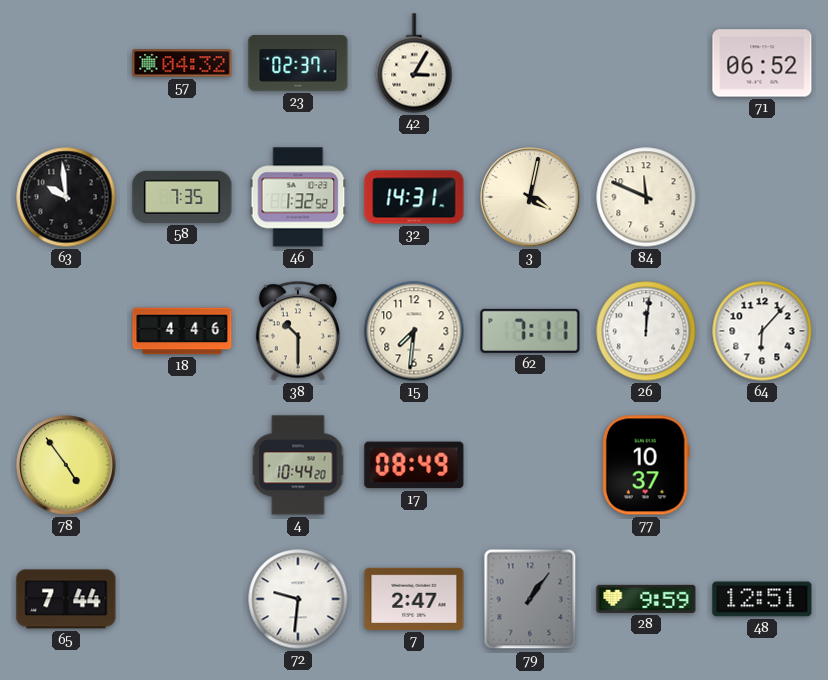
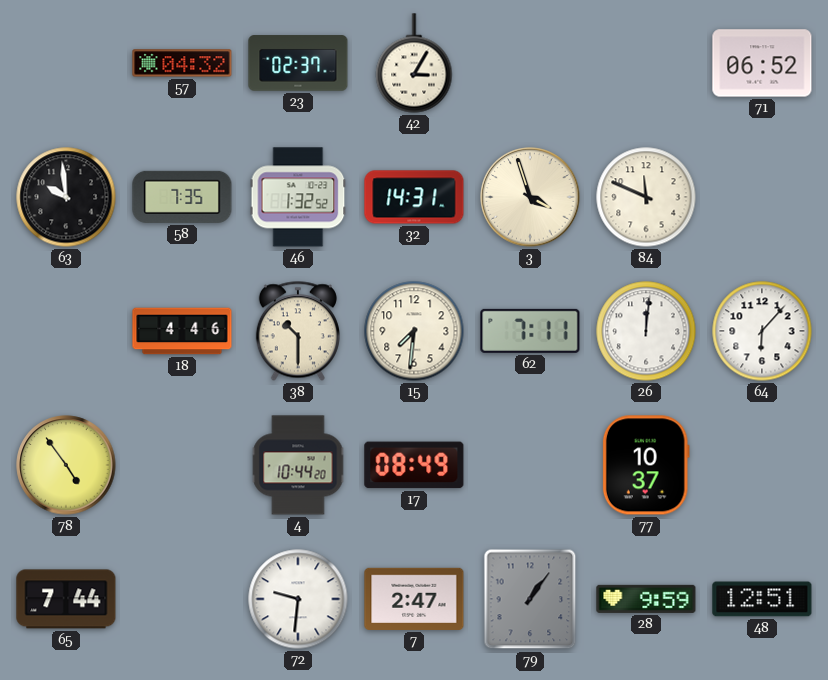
3: 4:02 -> 3:57 (530, 197)
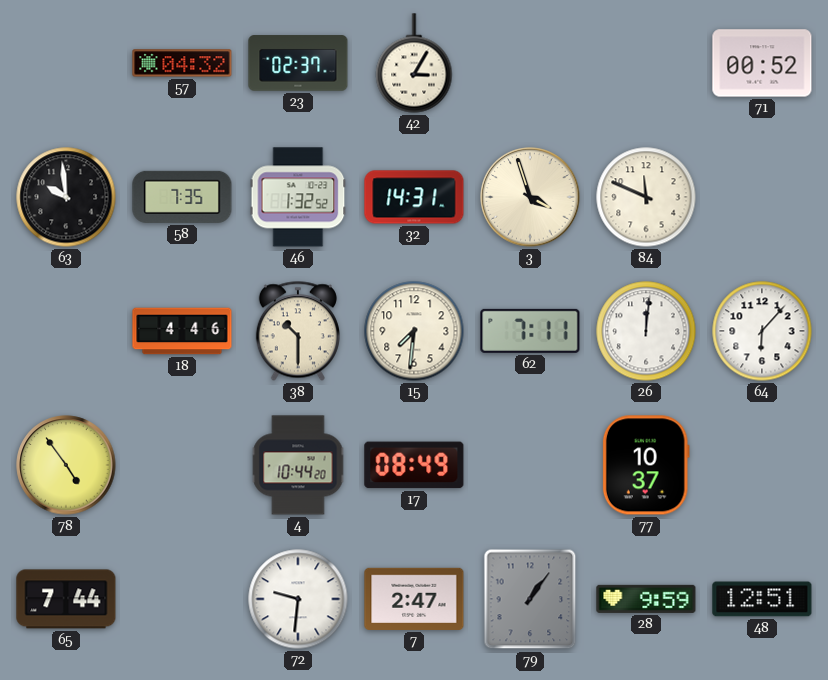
71: 06:52 -> 00:52 (762, 63)
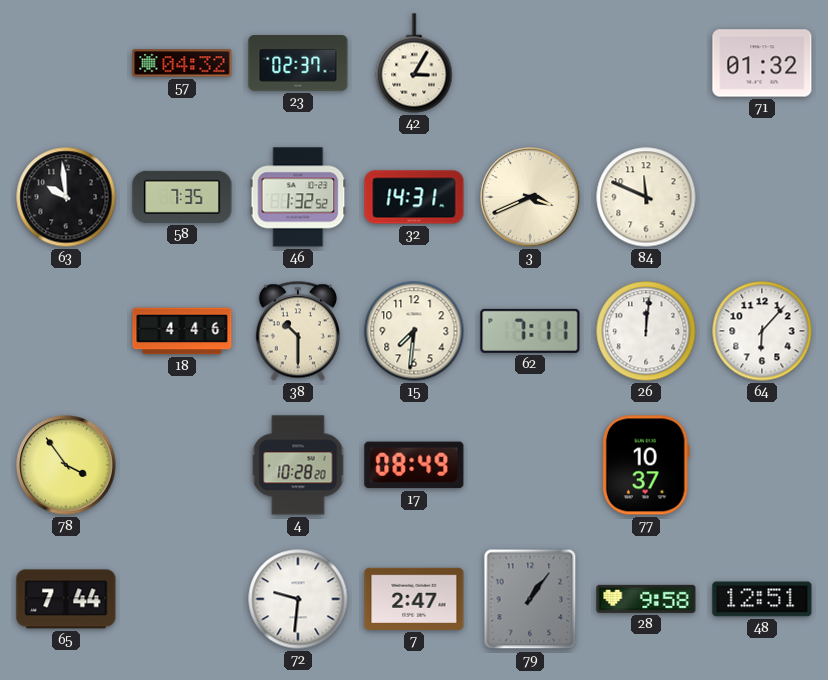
71: 00:52 -> 01:32 (762, 63)
3: 3:57 -> 3:41 (530, 197)
78: 4:54 -> 3:54 (66, 465)
4: 10:44 -> 10:28 (298, 465)
28: 9:59 -> 9:58 (646, 599)
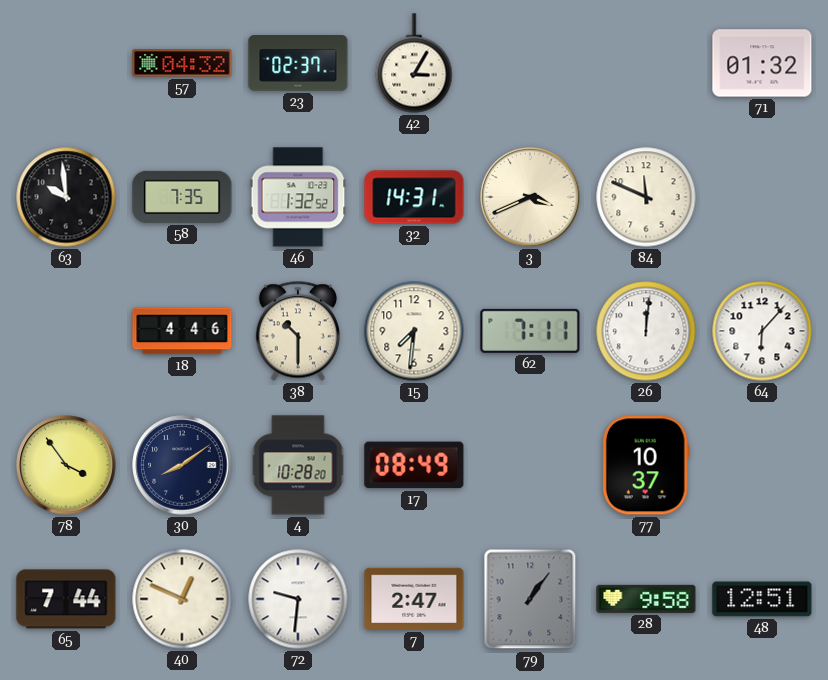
30: none -> 8:09 (182, 465)
40: none -> 12:49 (182, 599)
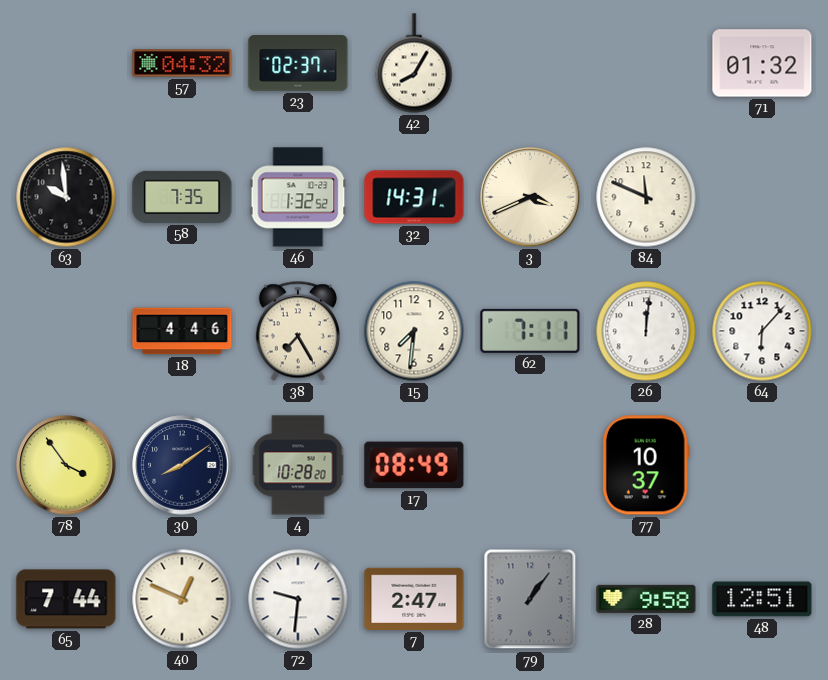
42: 3:05 -> 8:05 (414, 63)
38: 10:30 -> 7:25 (298, 331)
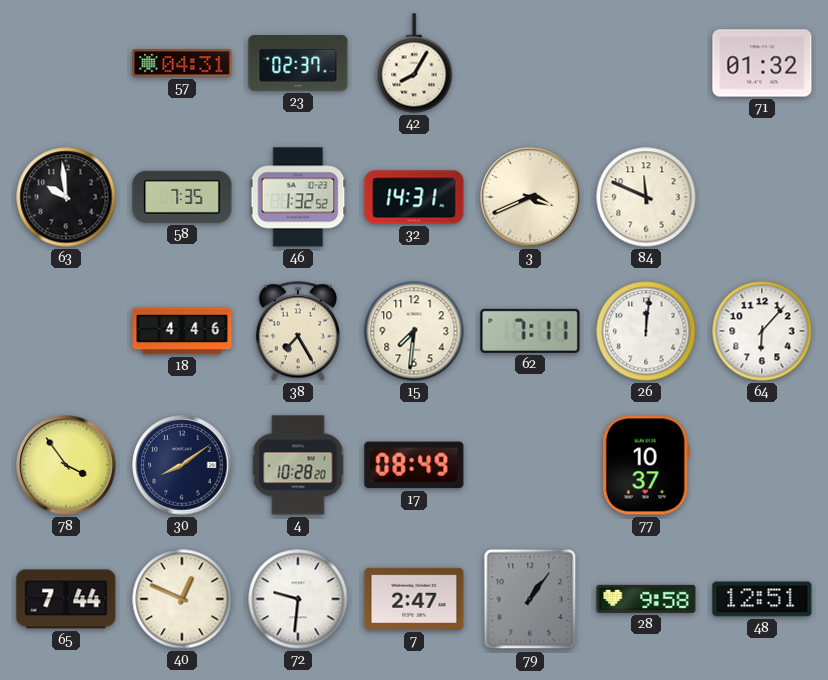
57: 04:32 -> 04:31 (182, 63)
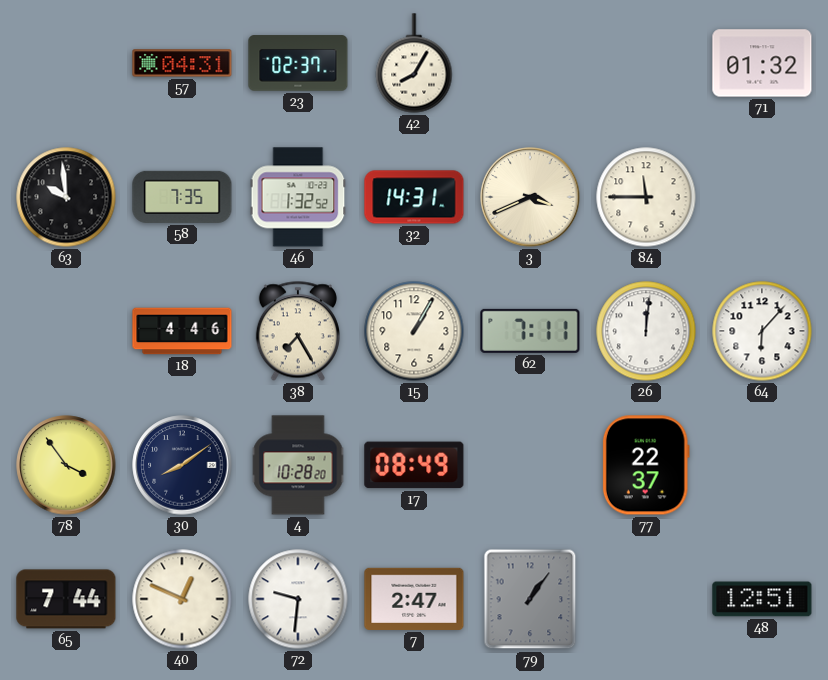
84: 11:49 -> 11:45 (646, 197)
15: 7:31 -> 1:05 (414, 331)
77: 10:37 -> 22:37 (646, 465)
28: 9:58 -> none (646, 599)
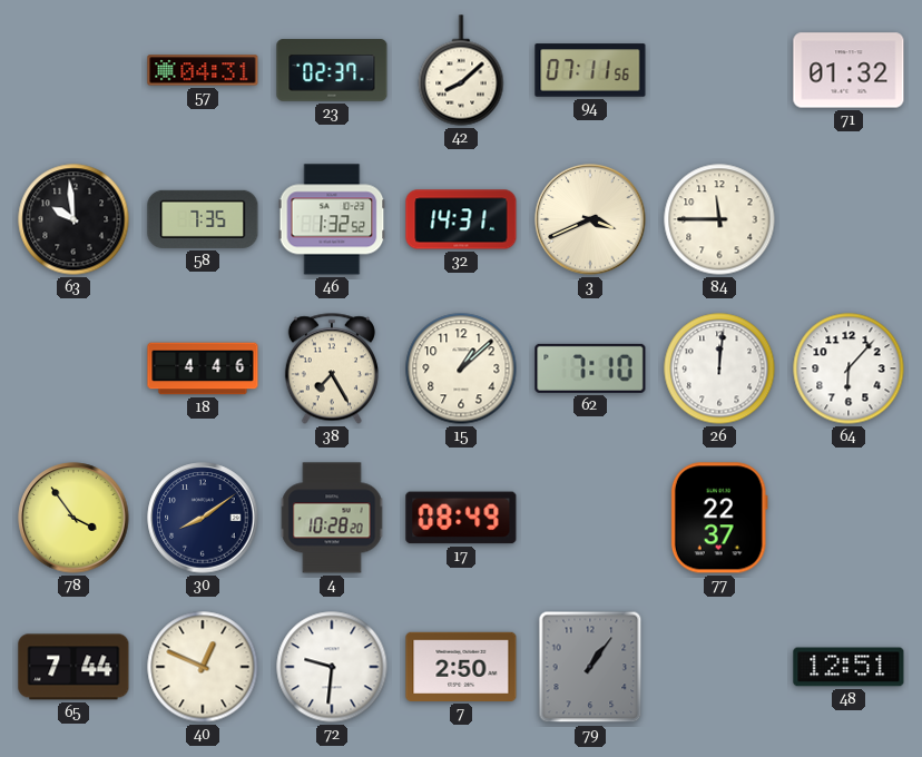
42: 8:05 -> 8:08 (461, 70)
94: none -> 07:11 (590, 70)
15: 1:05 -> 1:08 (461, 368)
62: 7:11 -> 7:10 (590, 368)
7: 2:47 -> 2:50 (461, 667)
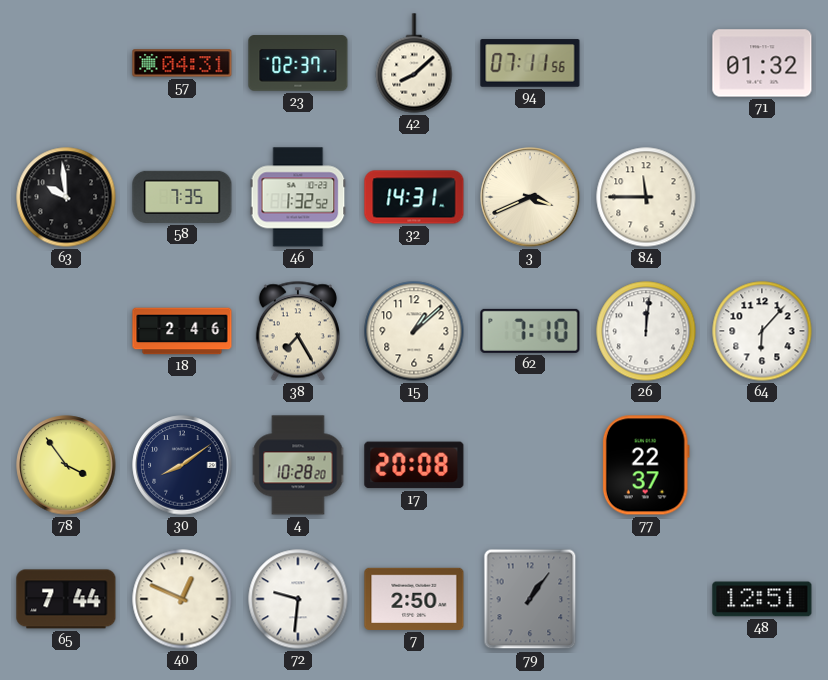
18: 4:46 -> 2:46 (182, 331)
17: 08:49 -> 20:08 (414, 465)
